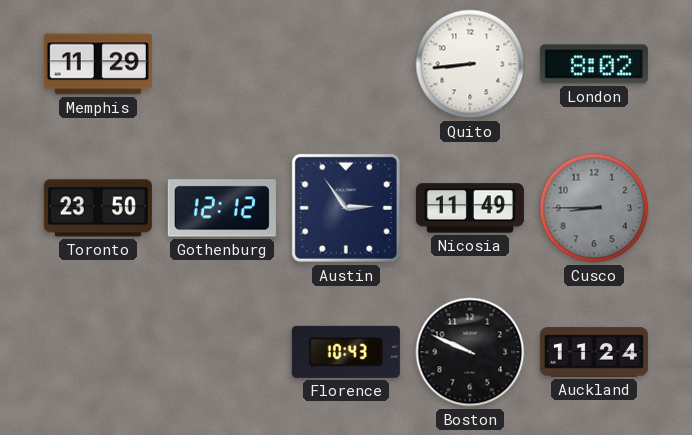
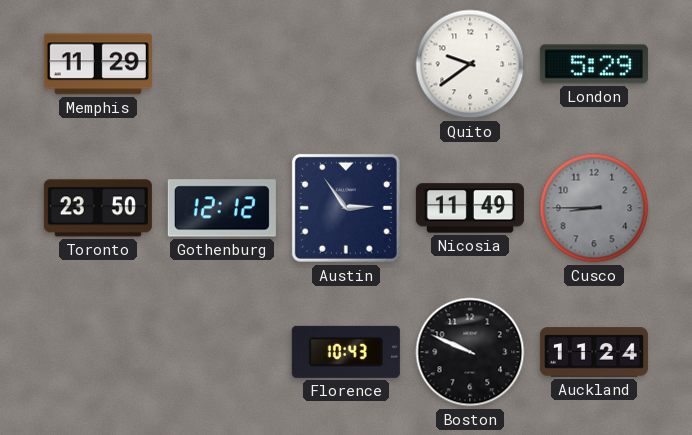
Quito: 8:44 -> 9:39 (470, 64)
London: 8:02 -> 5:29 (594, 64)
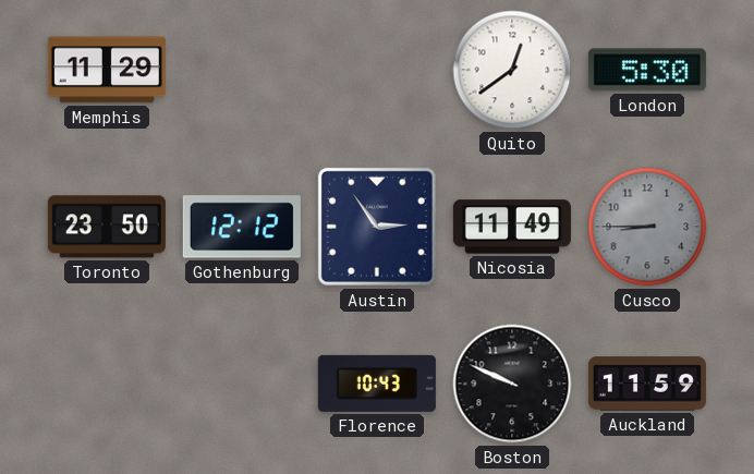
Quito: 9:39 -> 12:39 (512, 70)
London: 5:29 -> 5:30 (647, 70)
Auckland: 11:24 -> 11:59 (647, 384)
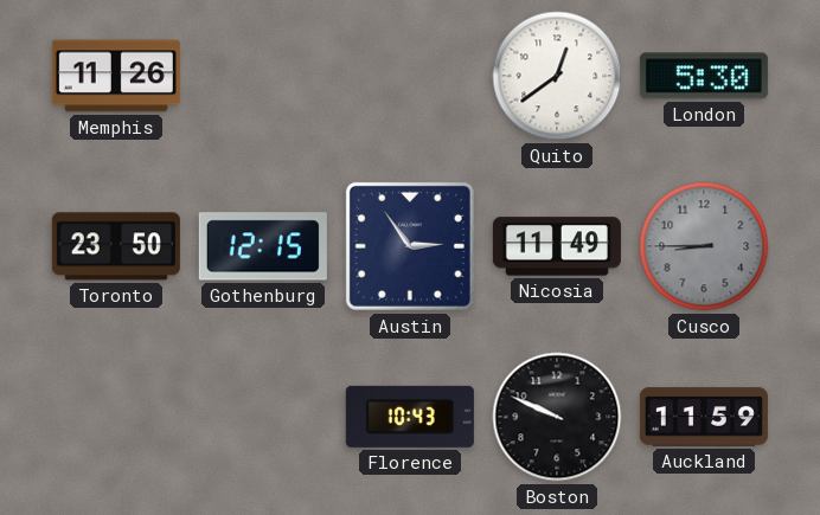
Memphis: 11:29 -> 11:26 (116, 76)
Gothenburg: 12:12 -> 12:15 (263, 246)
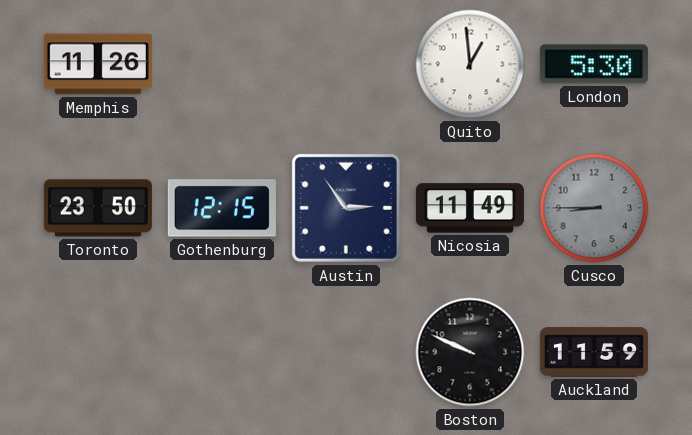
Quito: 12:39 -> 12:59 (470, 64)
Florence: 10:43 -> none (410, 417)
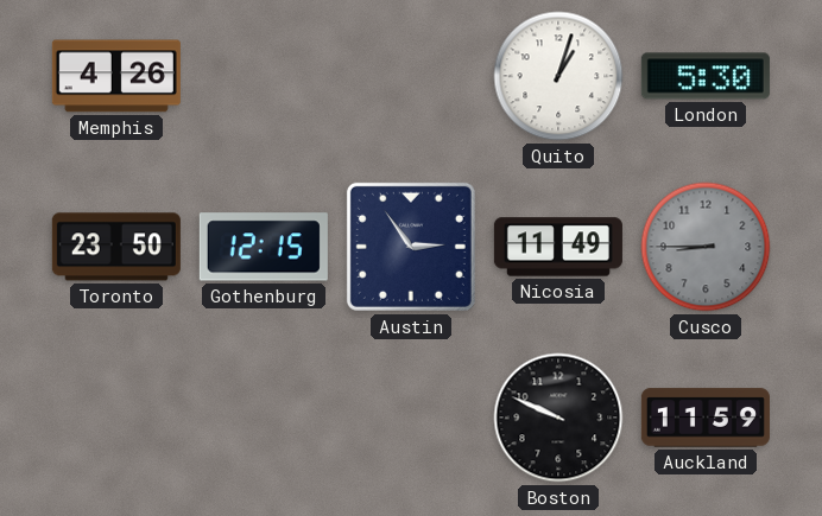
Memphis: 11:26 -> 4:26 (116, 76)
Quito: 12:59 -> 1:03 (558, 76)
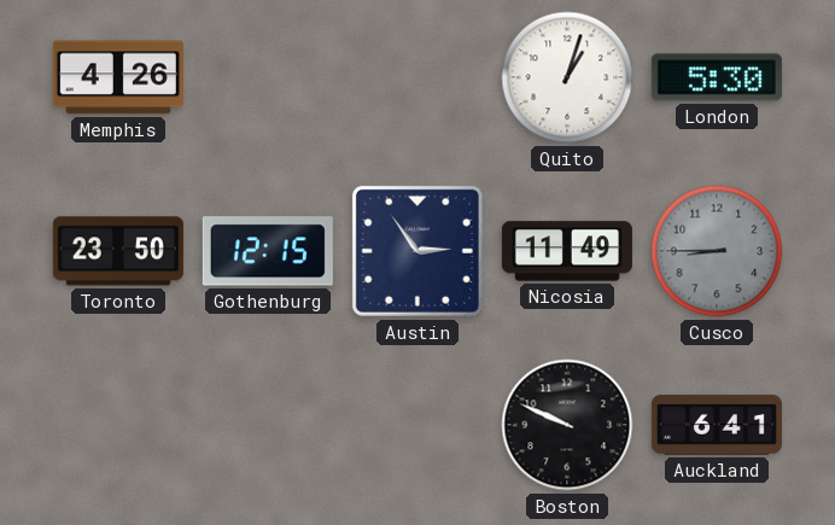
Auckland: 11:59 -> 6:41 (717, 425)
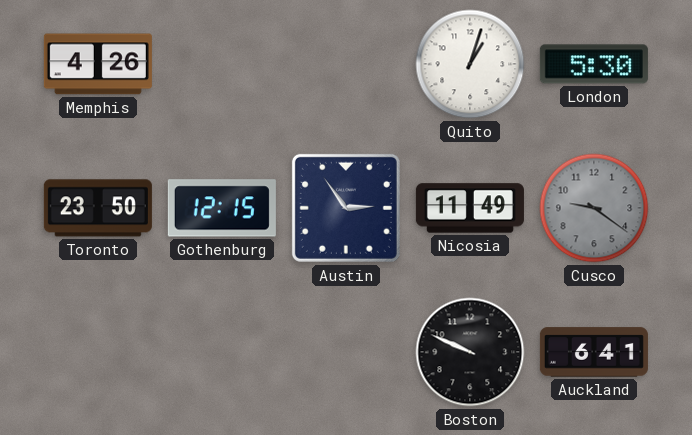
Cusco: 8:45 -> 9:21 (594, 208)
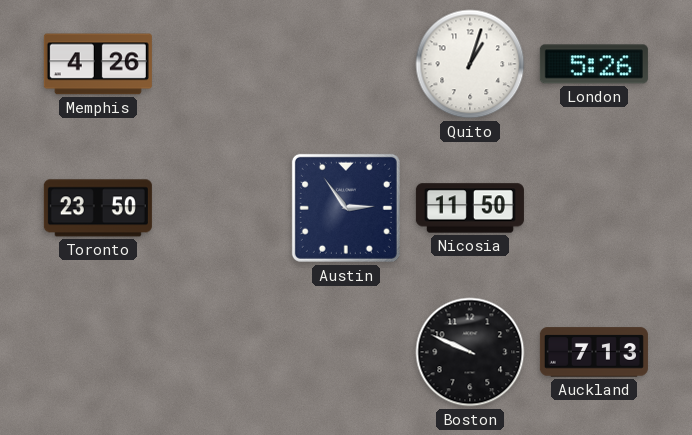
London: 5:30 -> 5:26 (594, 64)
Gothenburg: 12:15 -> none (222, 208)
Nicosia: 11:49 -> 11:50 (470, 208)
Cusco: 9:21 -> none (594, 208)
Auckland: 6:41 -> 7:13 (594, 352)
